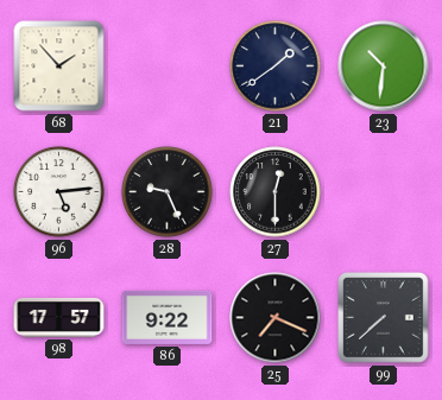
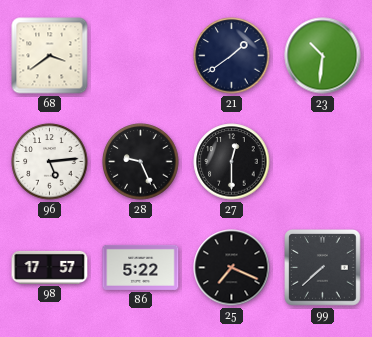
68: 1:53 -> 3:39 (50, 56)
86: 9:22 -> 5:22 (141, 267)
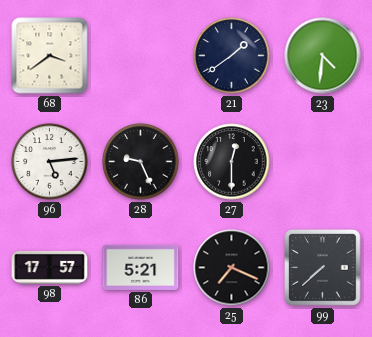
23: 10:31 -> 4:31 (323, 56)
86: 5:22 -> 5:21 (141, 267)
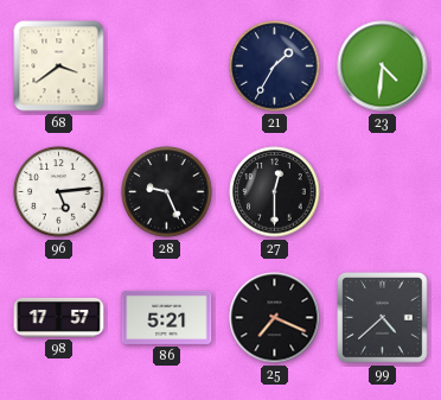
21: 1:39 -> 1:35 (275, 66)
99: 7:38 -> 4:38 (383, 318)
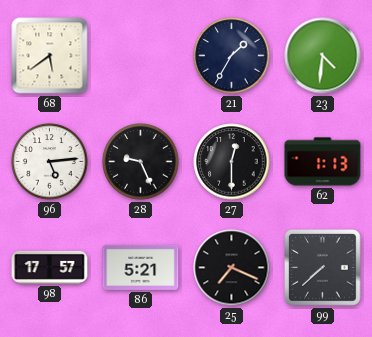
68: 3:39 -> 5:39 (50, 56)
62: none -> 1:13 (323, 162)
99: 4:38 -> 7:38 (323, 268)
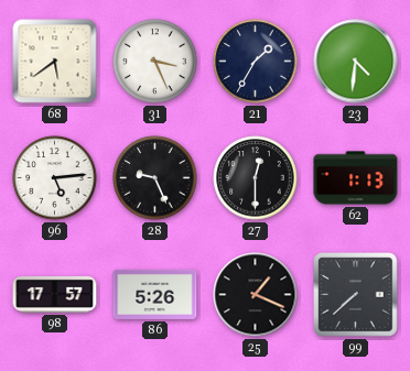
31: none -> 3:26 (155, 62)
86: 5:21 -> 5:26 (155, 294)
25: 7:19 -> 1:19 (256, 295)
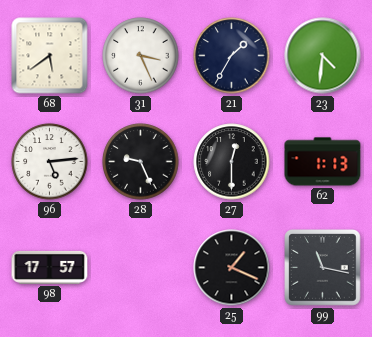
86: 5:26 -> none (155, 294)
99: 7:38 -> 11:17 (323, 268)
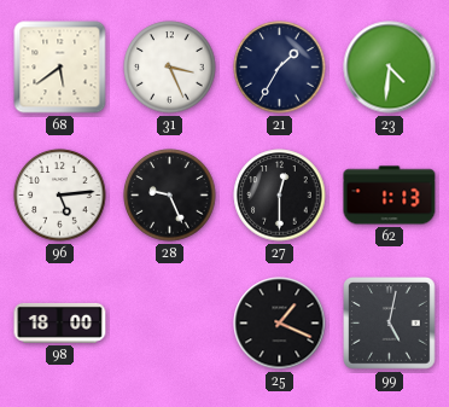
98: 17:57 -> 18:00 (60, 322)
99: 11:17 -> 5:02 (390, 324)
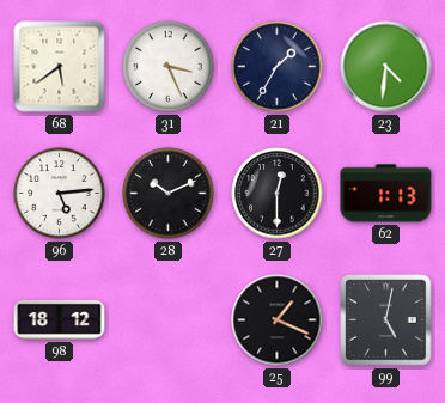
28: 9:26 -> 10:11 (169, 194)
98: 18:00 -> 18:12 (60, 319)
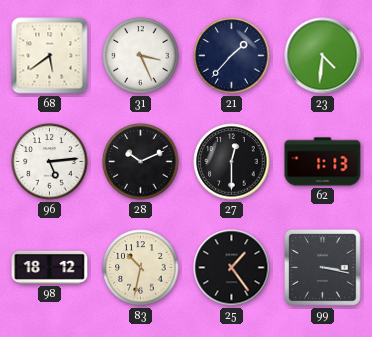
21: 1:35 -> 1:37 (232, 56)
83: none -> 10:32 (141, 268)
25: 1:19 -> 1:24 (232, 268)
99: 5:02 -> 3:17 (323, 268)
